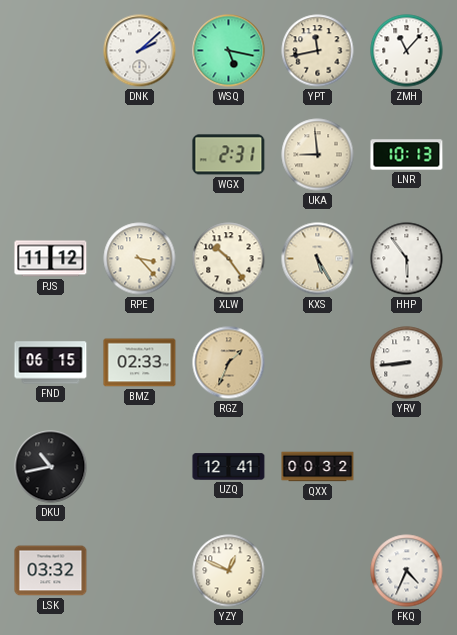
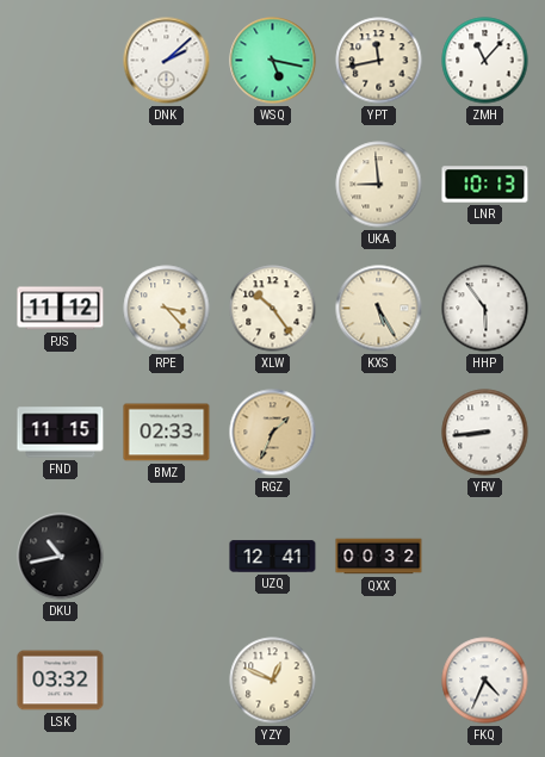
WGX: 2:31 -> none (229, 155)
FND: 06:15 -> 11:15 (61, 433)
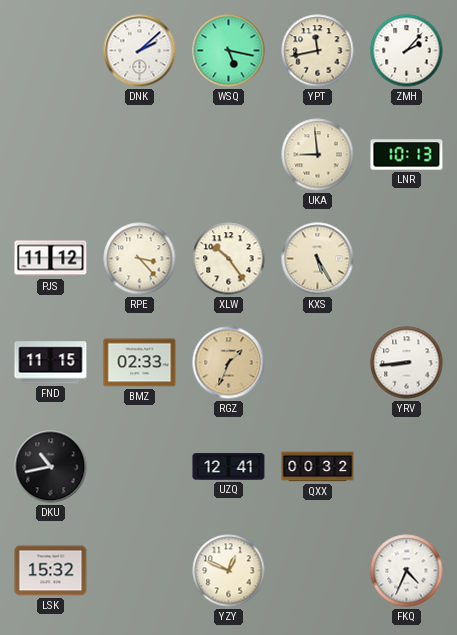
ZMH: 11:07 -> 2:07 (407, 51)
HHP: 5:54 -> none (485, 309)
LSK: 03:32 -> 15:32 (51, 571)
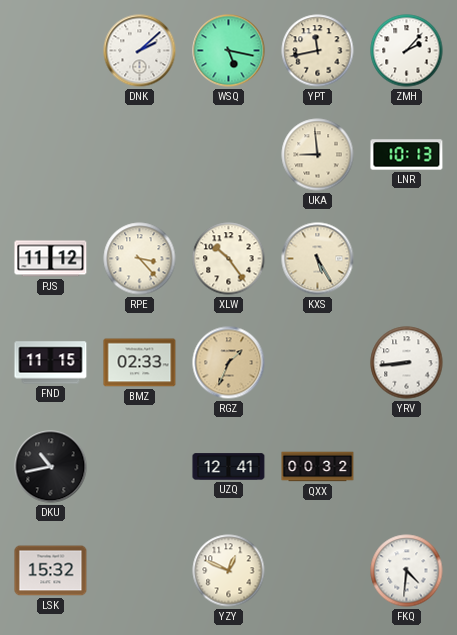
FKQ: 4:34 -> 4:31 (407, 571)
